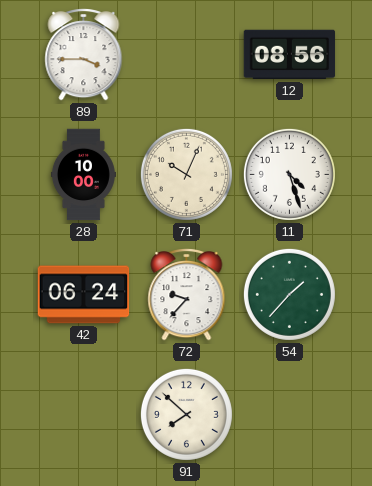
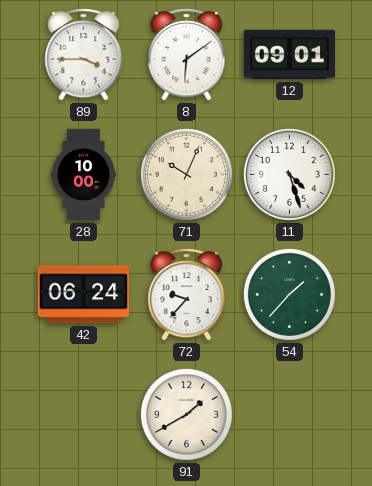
8: none -> 6:09 (187, 55)
12: 08:56 -> 09:01 (290, 55)
91: 7:52 -> 1:40 (186, 414)
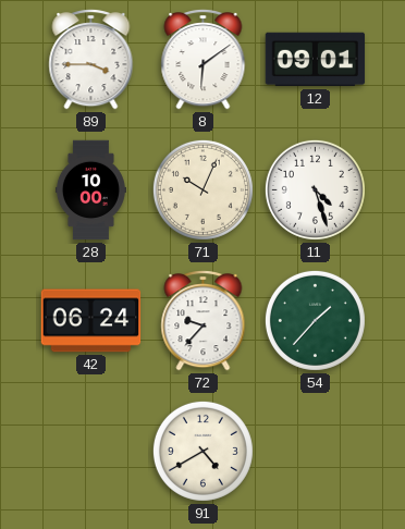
91: 1:40 -> 4:40 (202, 451)
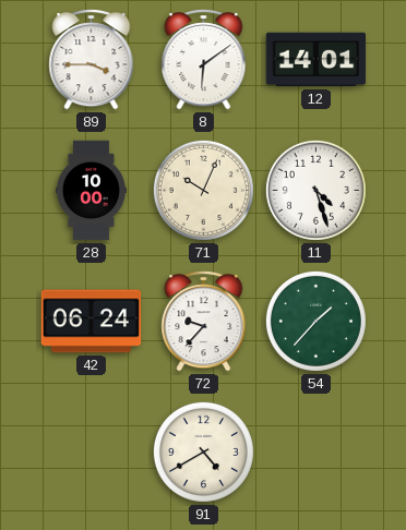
12: 09:01 -> 14:01 (317, 60)
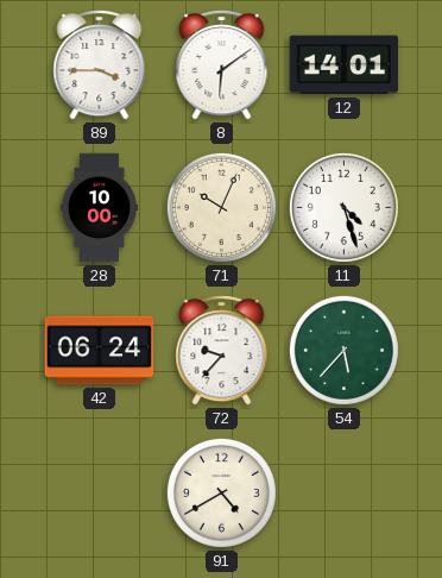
54: 1:37 -> 5:37 (343, 350)
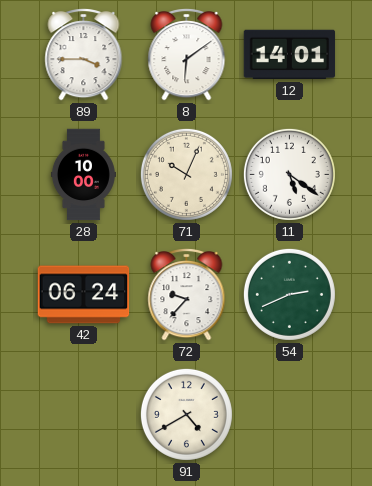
11: 4:27 -> 5:21 (289, 174)
54: 5:37 -> 2:41 (289, 294)
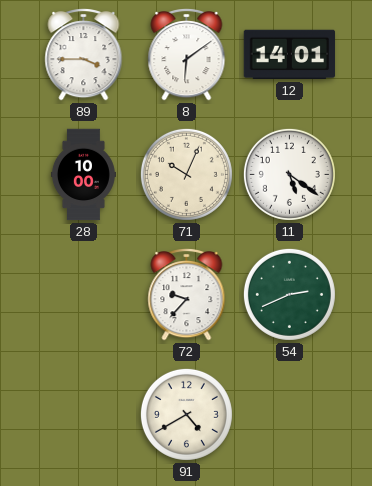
42: 06:24 -> none (84, 295)
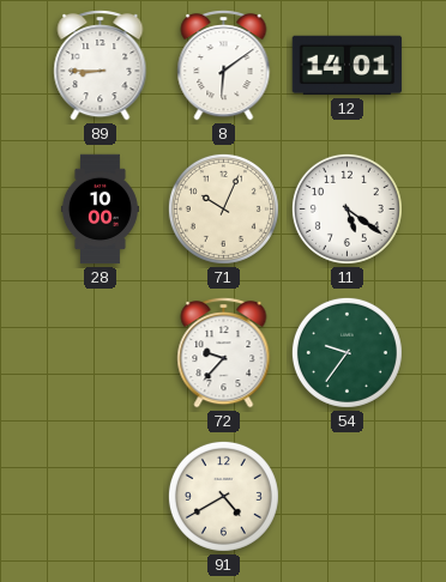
89: 3:45 -> 8:45 (101, 66)
54: 2:41 -> 9:36 (346, 352)
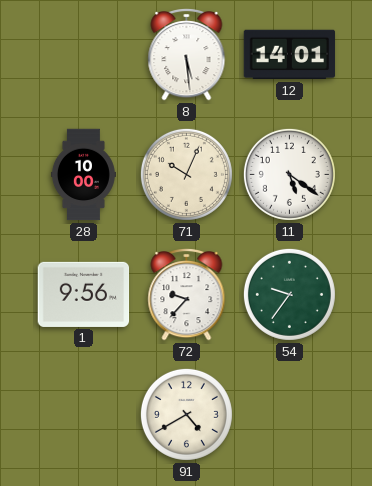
89: 8:45 -> none (101, 66)
8: 6:09 -> 5:29 (187, 55)
1: none -> 9:56 (84, 294)
